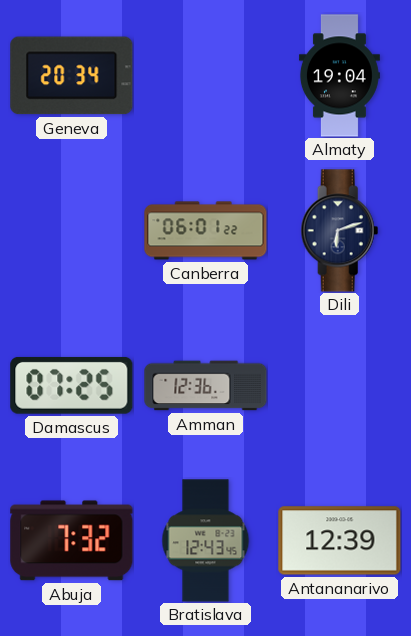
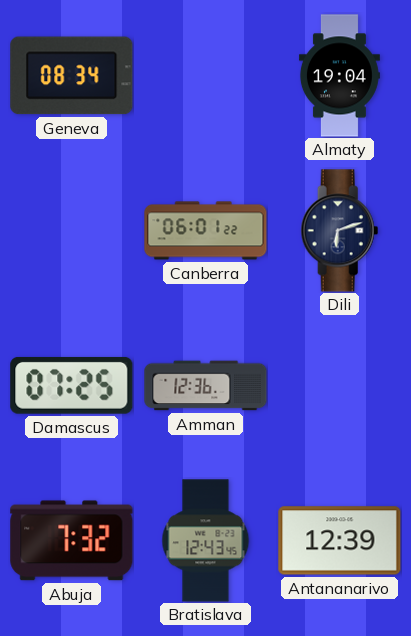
Geneva: 20:34 -> 08:34 (72, 76)
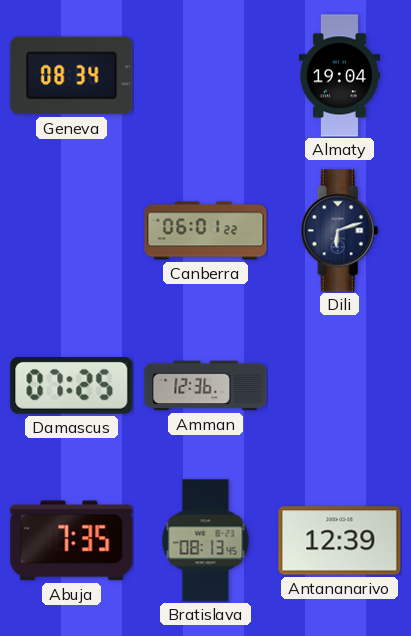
Abuja: 7:32 -> 7:35 (72, 541)
Bratislava: 12:43 -> 08:13 (206, 541)
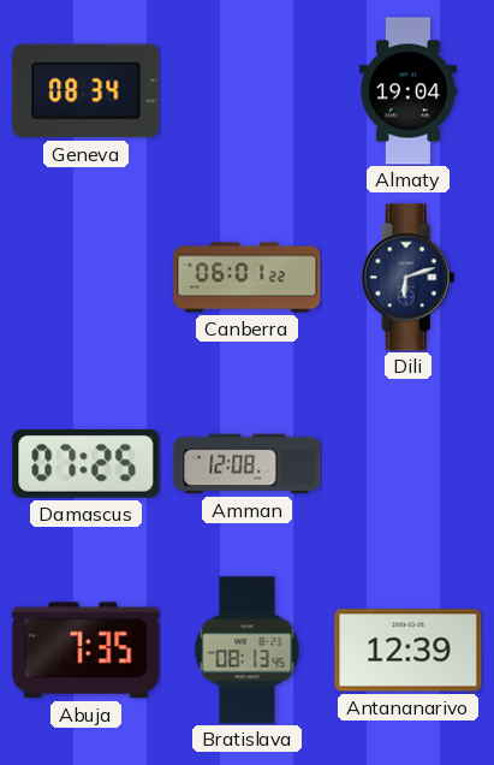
Amman: 12:36 -> 12:08 (248, 464)
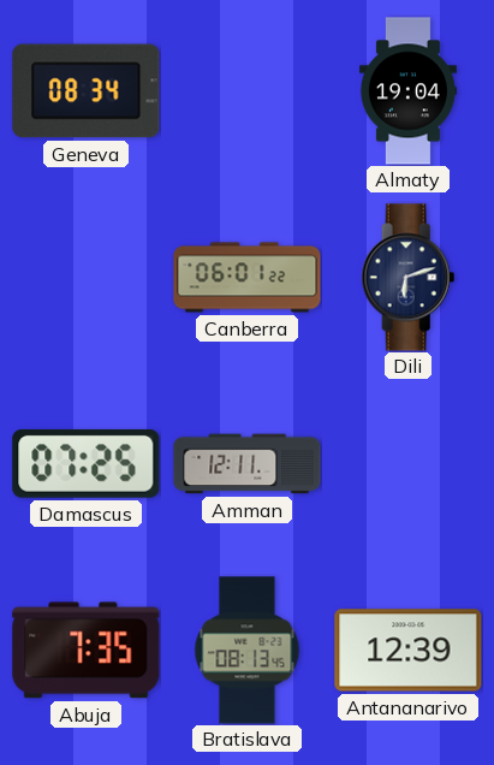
Amman: 12:08 -> 12:11 (248, 464)
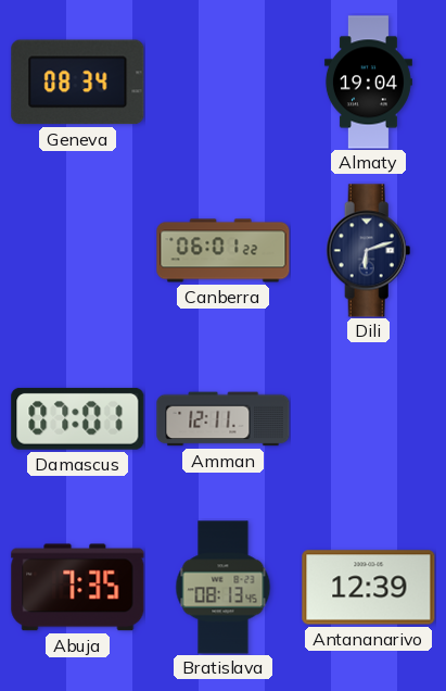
Damascus: 07:25 -> 07:01 (78, 418)
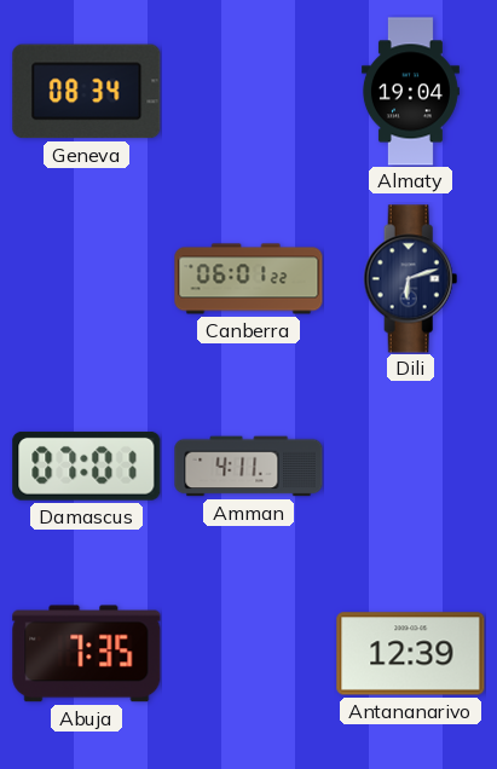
Amman: 12:11 -> 4:11 (249, 467)
Bratislava: 08:13 -> none (224, 588)
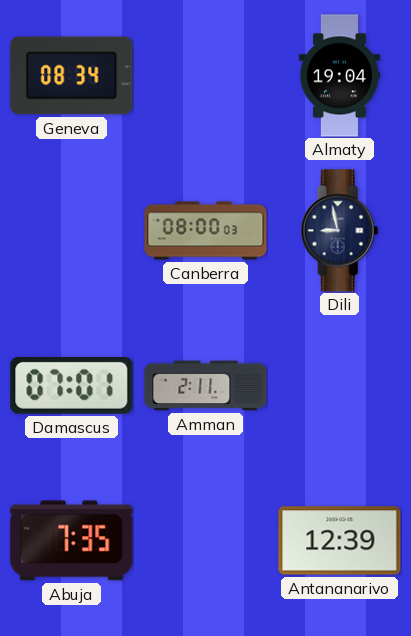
Canberra: 06:01 -> 08:00 (206, 231)
Dili: 6:12 -> 8:58 (340, 231)
Amman: 4:11 -> 2:11 (206, 386)
